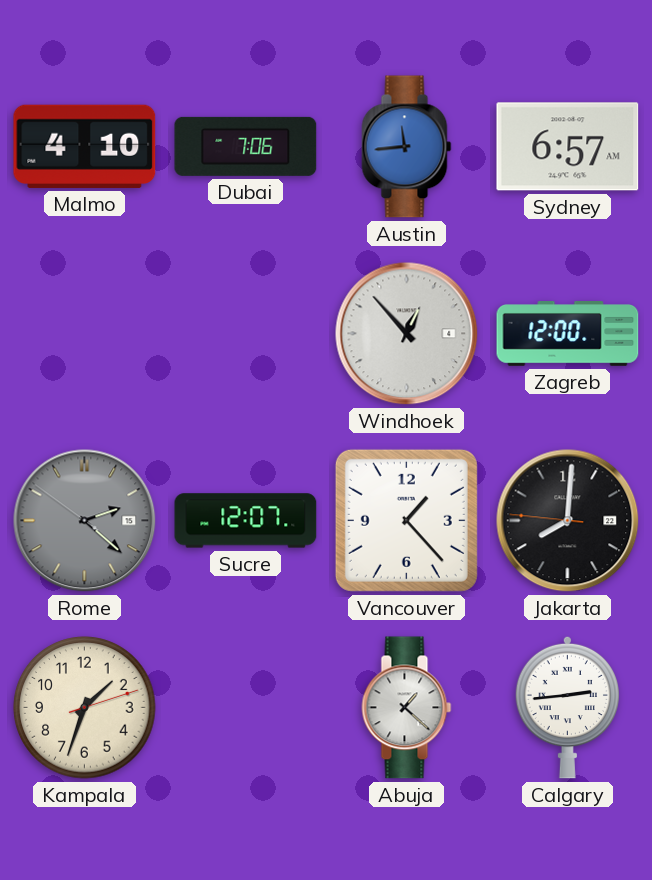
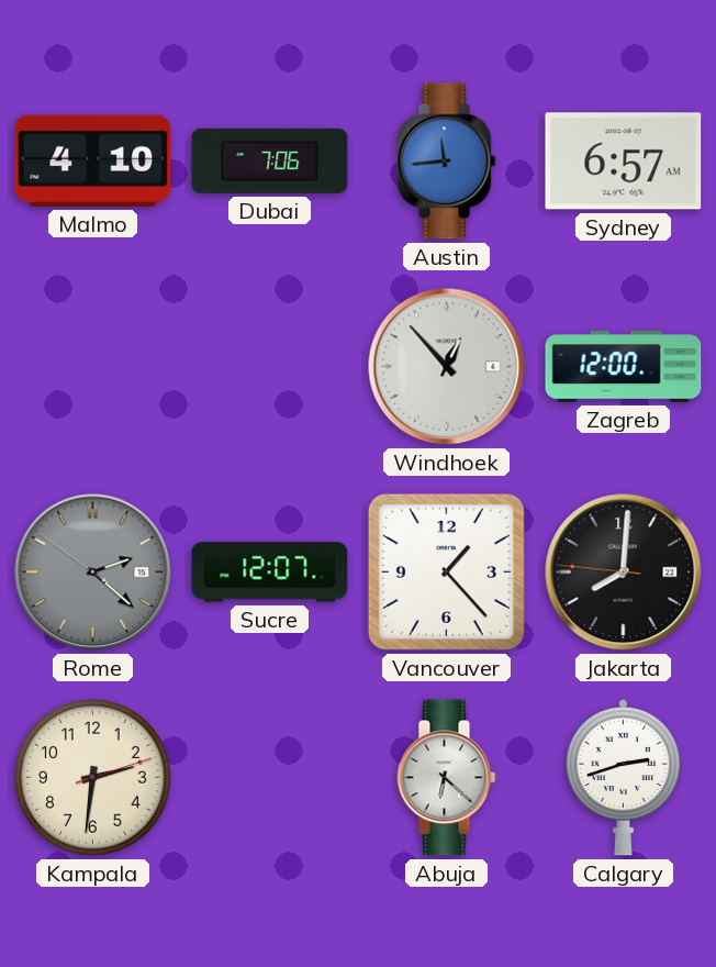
Kampala: 1:33 -> 2:31 (93, 778)
Abuja: 1:22 -> 6:22 (447, 778)
Calgary: 2:44 -> 2:42 (623, 777)
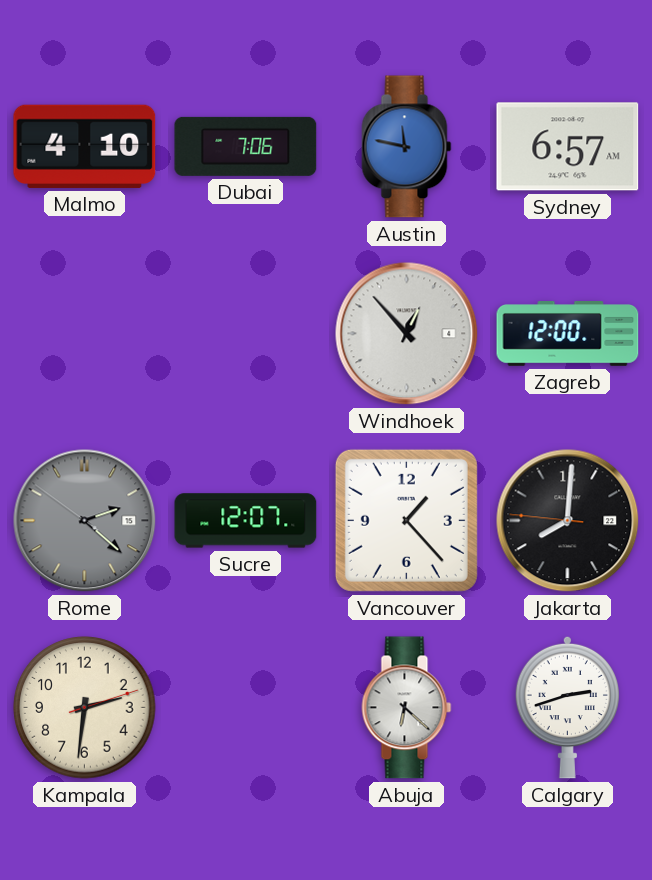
Austin: 11:44 -> 11:47 (407, 147)
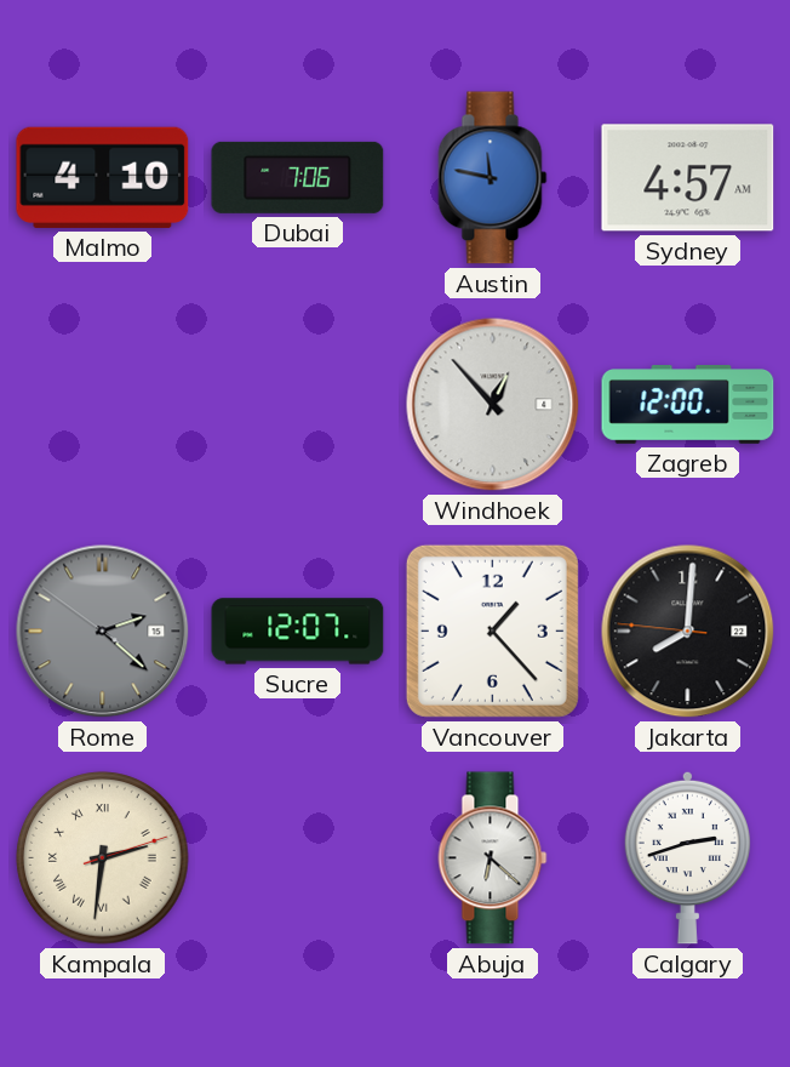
Sydney: 6:57 -> 4:57 (688, 178)
Kampala numerals: Arabic -> Roman (103, 858)
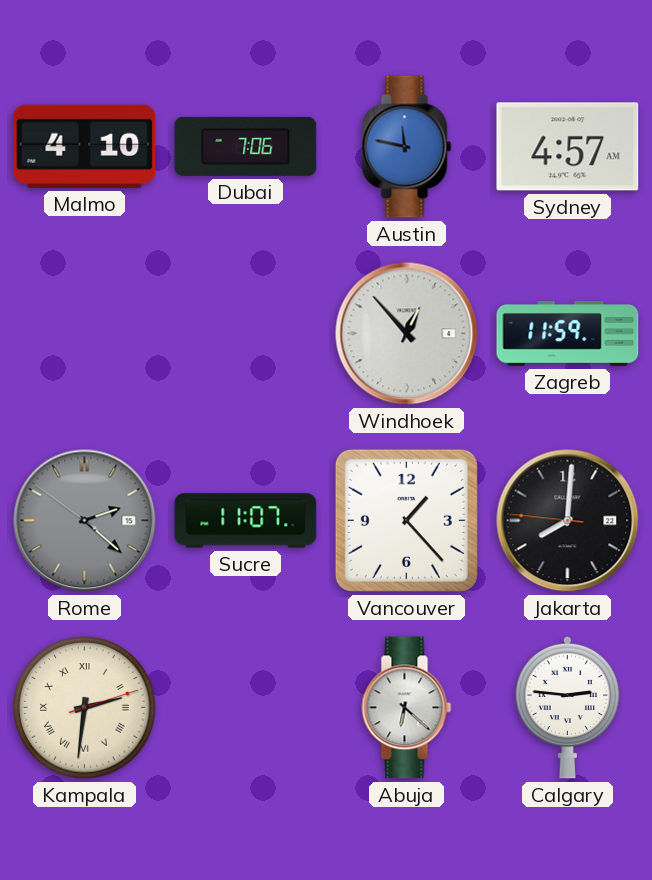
Zagreb: 12:00 -> 11:59 (568, 334)
Sucre: 12:07 -> 11:07 (246, 521)
Calgary: 2:42 -> 2:46 (567, 707)
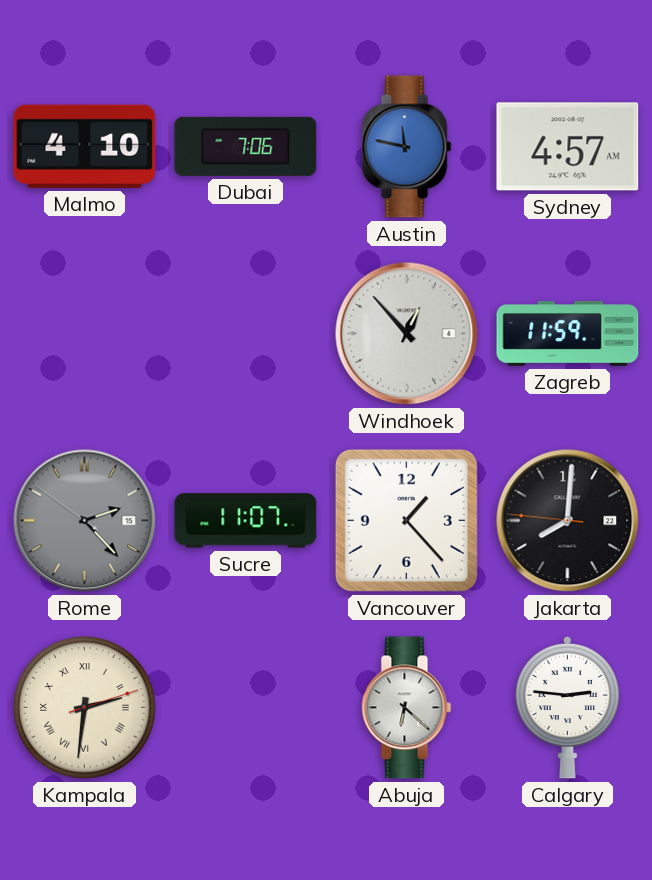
Rome: 2:21 -> 2:22 (85, 521)
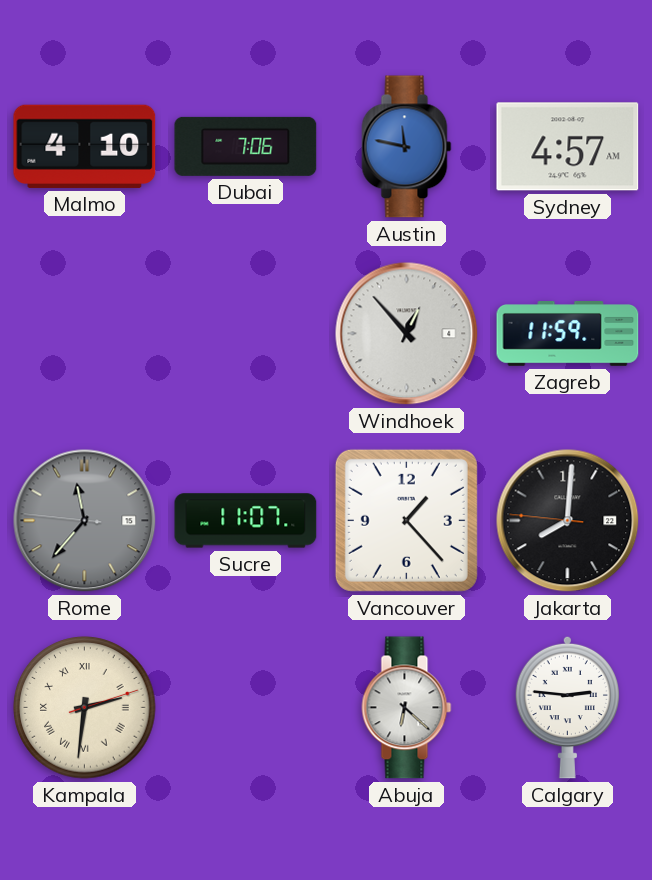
Rome: 2:22 -> 11:36 (85, 521)
